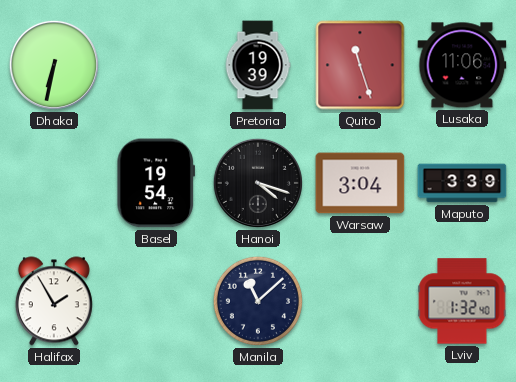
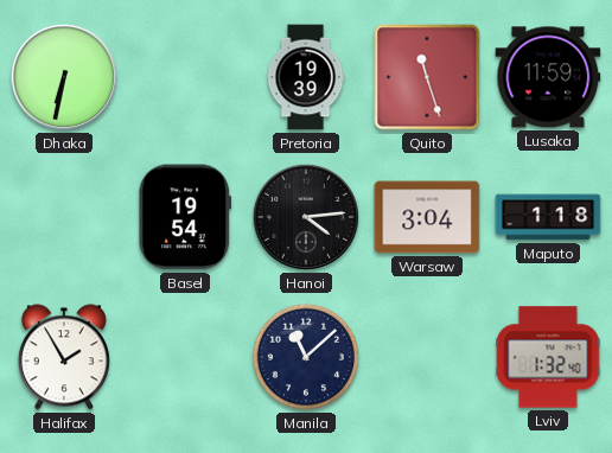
Lusaka: 11:06 -> 11:59 (548, 77)
Hanoi: 4:18 -> 4:14 (306, 217)
Maputo: 3:39 -> 1:18 (548, 217)
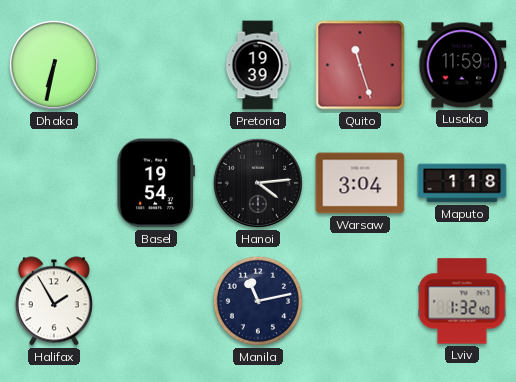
Manila: 11:08 -> 11:13 (258, 301)
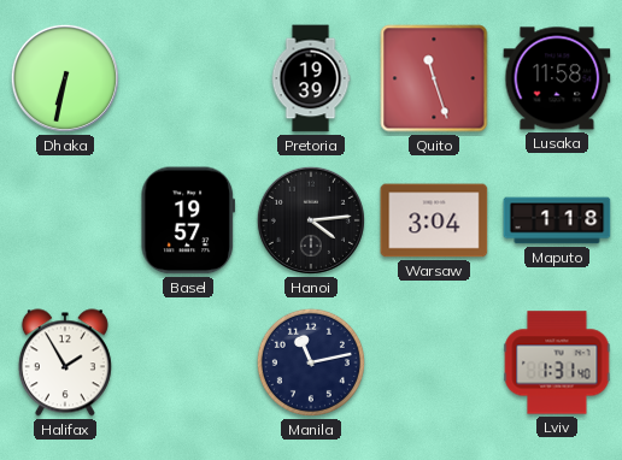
Lusaka: 11:59 -> 11:58 (557, 78)
Basel: 19:54 -> 19:57 (187, 220)
Lviv: 1:32 -> 1:31 (557, 362)
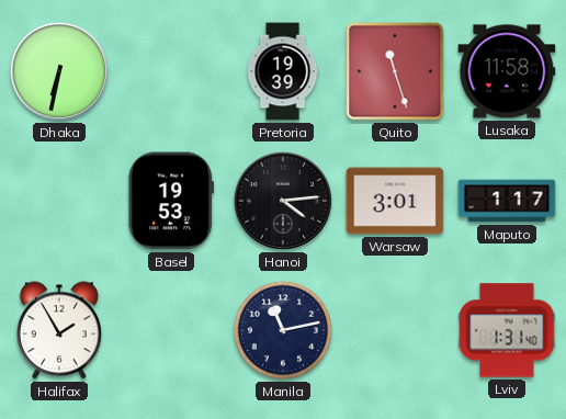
Basel: 19:57 -> 19:53 (170, 201)
Warsaw: 3:04 -> 3:01 (395, 201)
Maputo: 1:18 -> 1:17 (507, 201)
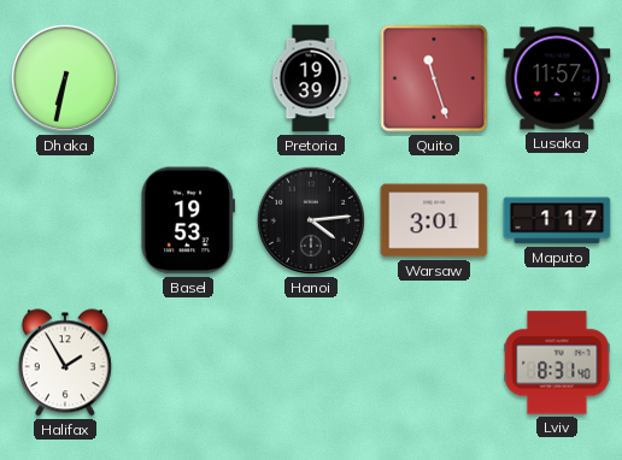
Lusaka: 11:58 -> 11:57 (557, 78)
Manila: 11:13 -> none (283, 330)
Lviv: 1:31 -> 8:31 (557, 362)
